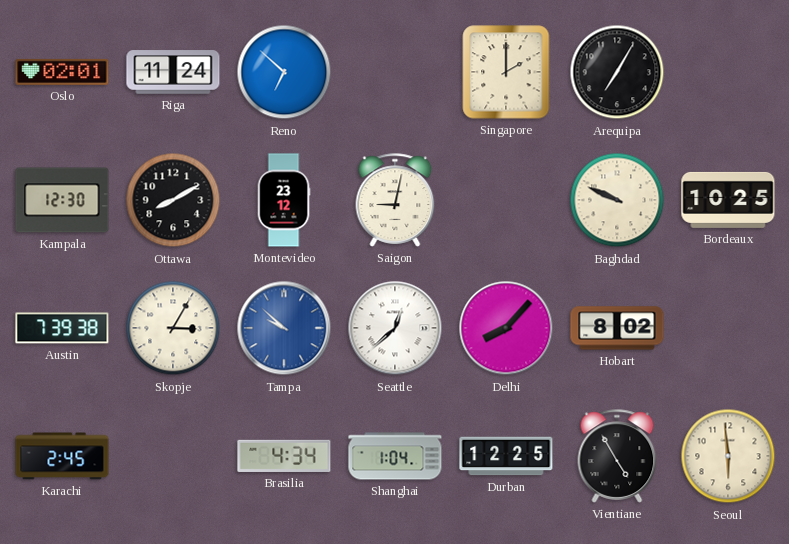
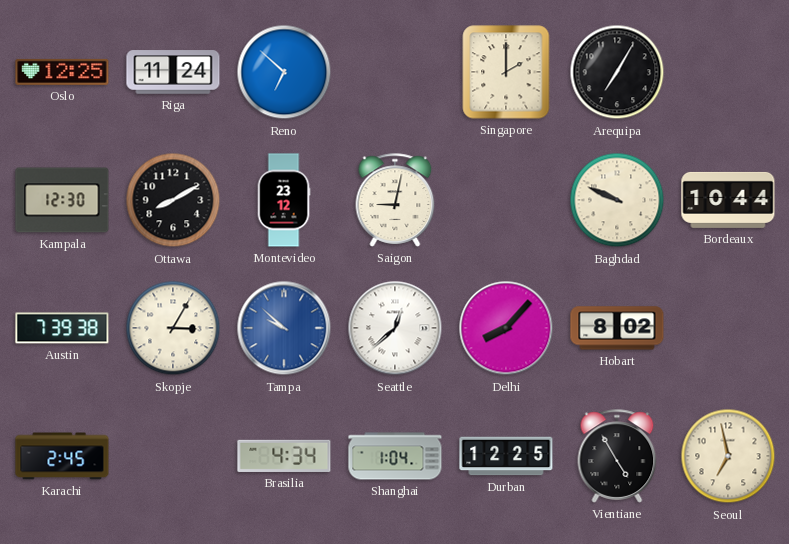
Oslo: 02:01 -> 12:25 (62, 72)
Bordeaux: 10:25 -> 10:44 (728, 200)
Seoul: 5:59 -> 6:58 (728, 456)
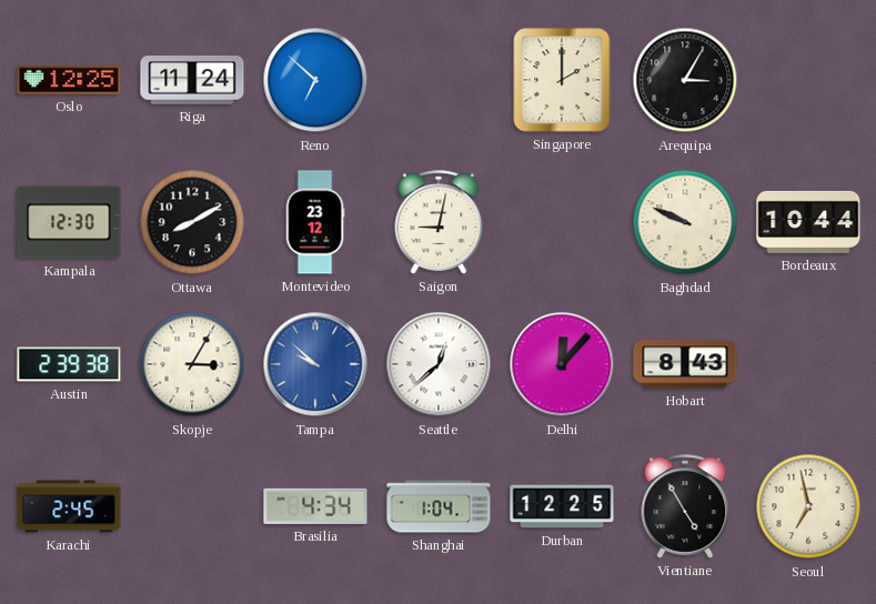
Arequipa: 7:05 -> 3:05 (685, 80)
Austin: 7:39 -> 2:39 (69, 364)
Delhi: 8:07 -> 12:07 (562, 364)
Hobart: 8:02 -> 8:43 (685, 364)
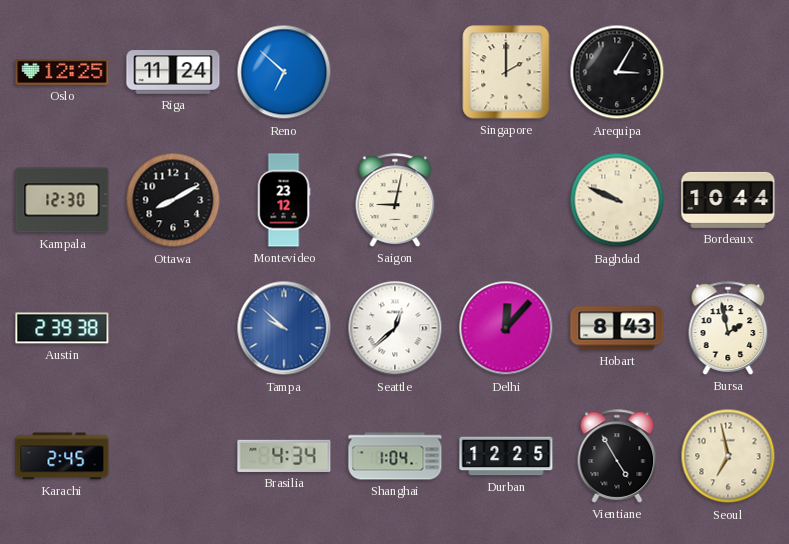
Skopje: 3:05 -> none (192, 364)
Bursa: none -> 1:58 (728, 328)
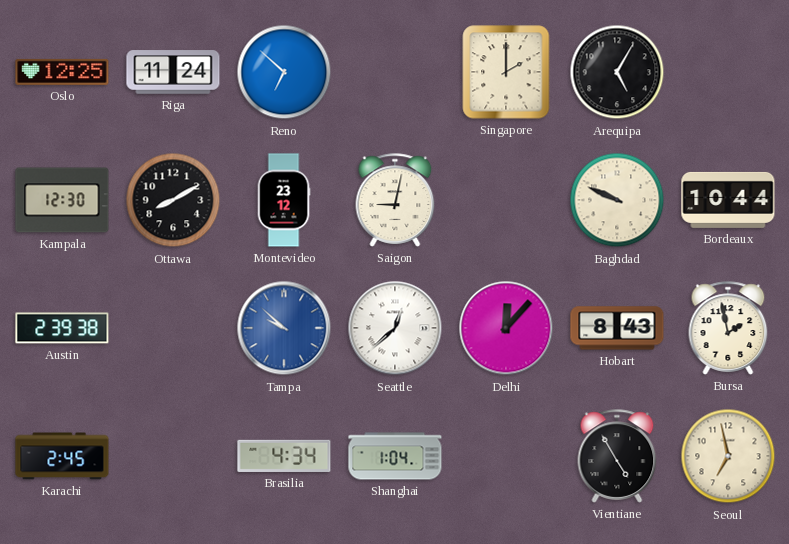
Arequipa: 3:05 -> 5:05 (617, 72)
Durban: 12:25 -> none (506, 456)
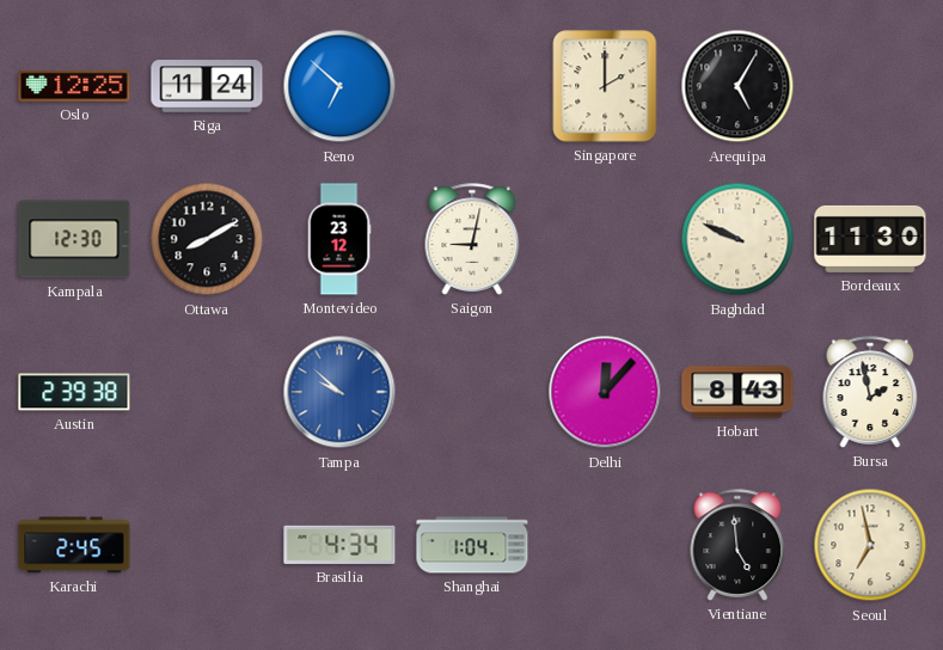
Bordeaux: 10:44 -> 11:30 (870, 239)
Seattle: 12:38 -> none (395, 328)
Vientiane: 4:55 -> 4:59 (737, 545)
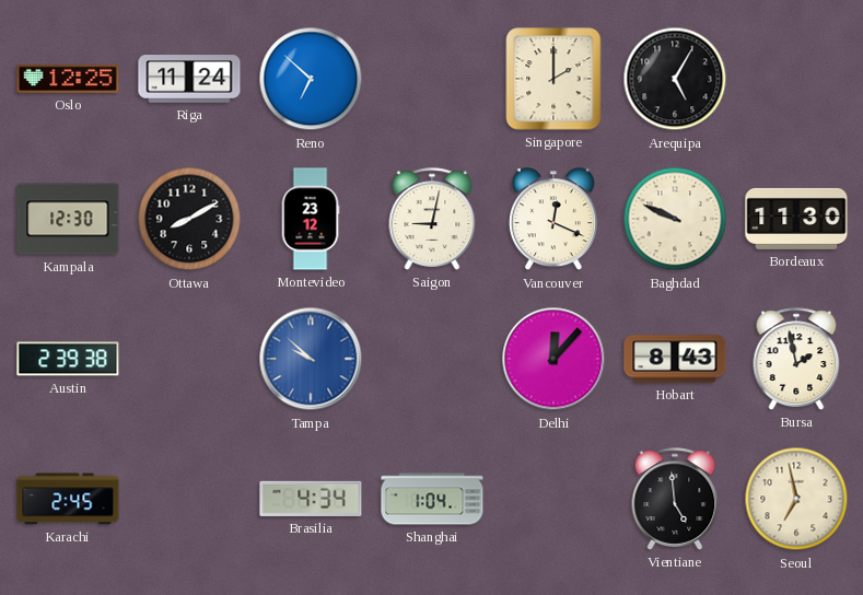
Vancouver: none -> 12:19 (553, 220)
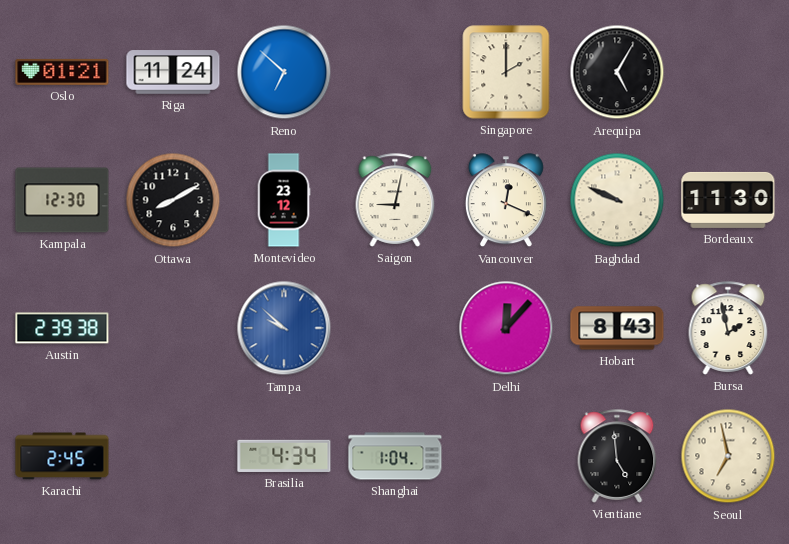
Oslo: 12:25 -> 01:21 (62, 72)
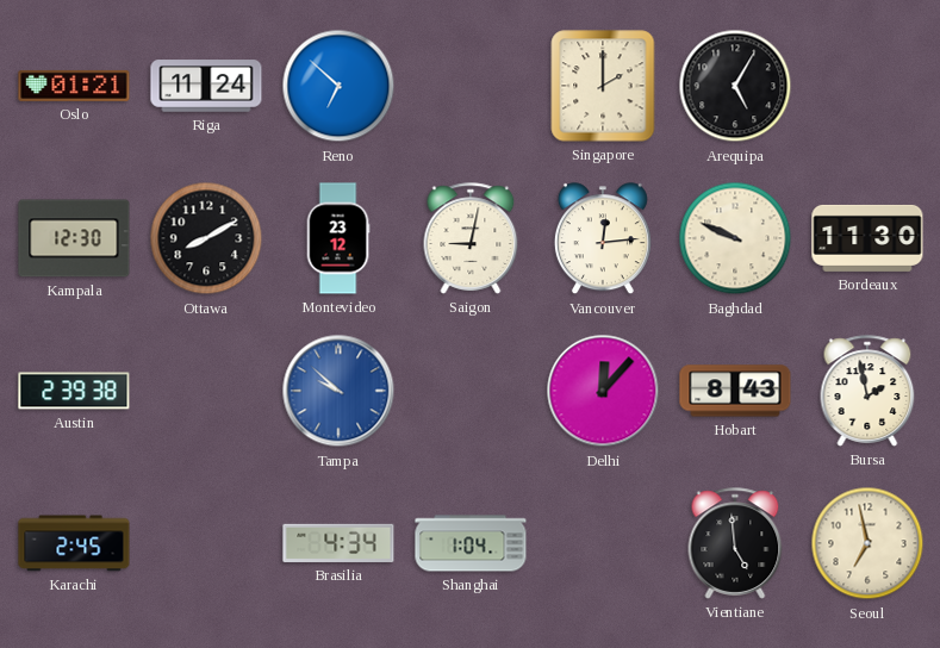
Vancouver: 12:19 -> 12:14 (603, 239)
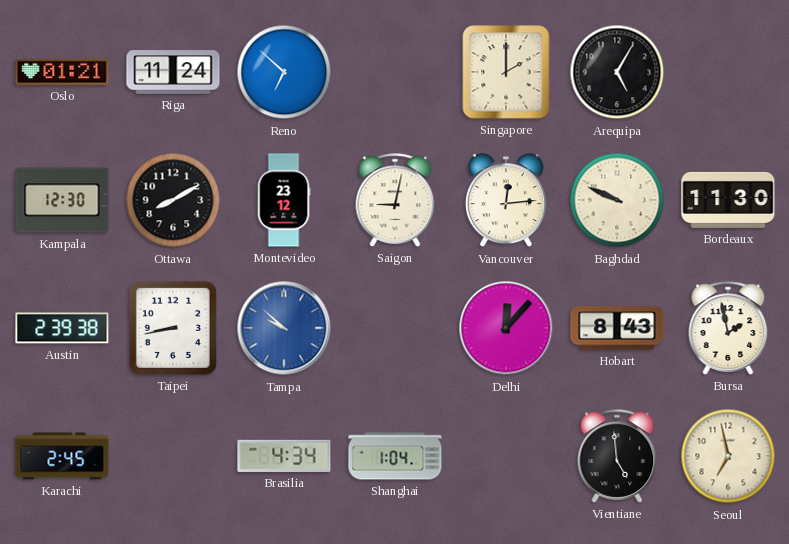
Taipei: none -> 8:43 (173, 328)
